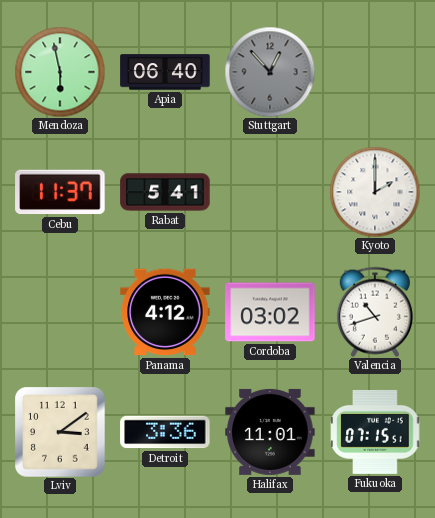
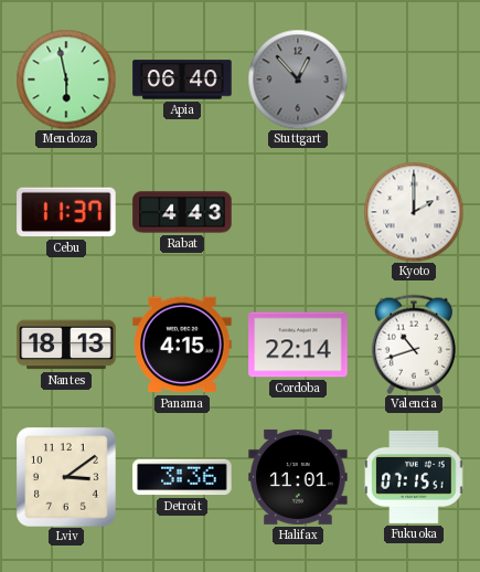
Rabat: 5:41 -> 4:43 (182, 212)
Nantes: none -> 18:13 (66, 345)
Panama: 4:12 -> 4:15 (182, 345)
Cordoba: 03:02 -> 22:14 (298, 345)
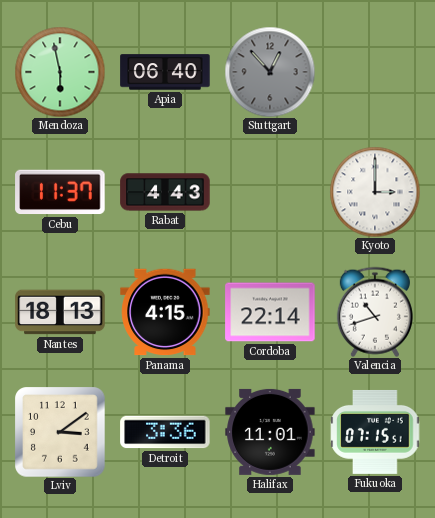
Kyoto: 2:00 -> 3:00 (375, 192)
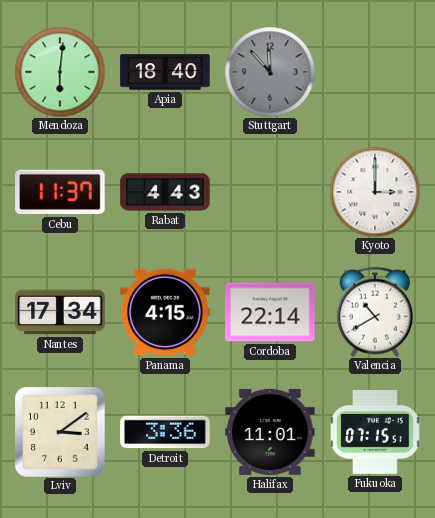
Mendoza: 5:58 -> 6:01 (60, 72)
Apia: 06:40 -> 18:40 (165, 72)
Stuttgart: 12:53 -> 11:53 (270, 72)
Nantes: 18:13 -> 17:34 (60, 312)
Valencia: 10:42 -> 10:40 (375, 312)
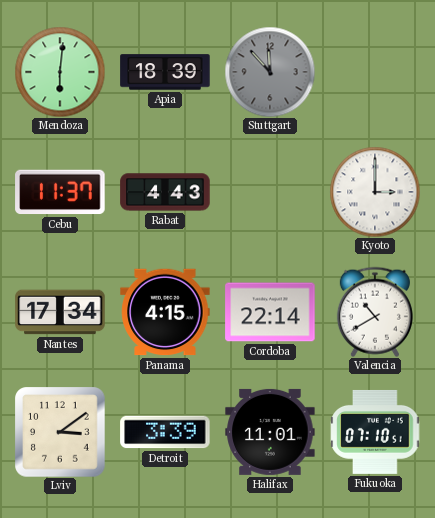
Apia: 18:40 -> 18:39 (165, 72)
Detroit: 3:36 -> 3:39 (165, 432)
Fukuoka: 07:15 -> 07:10 (375, 432)
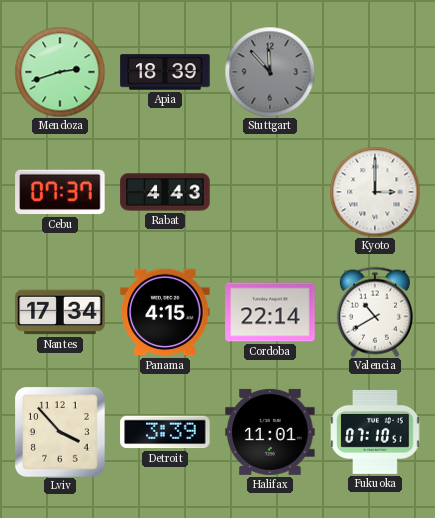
Mendoza: 6:01 -> 2:42 (60, 72)
Cebu: 11:37 -> 07:37 (60, 192)
Lviv: 3:09 -> 3:53 (60, 432)
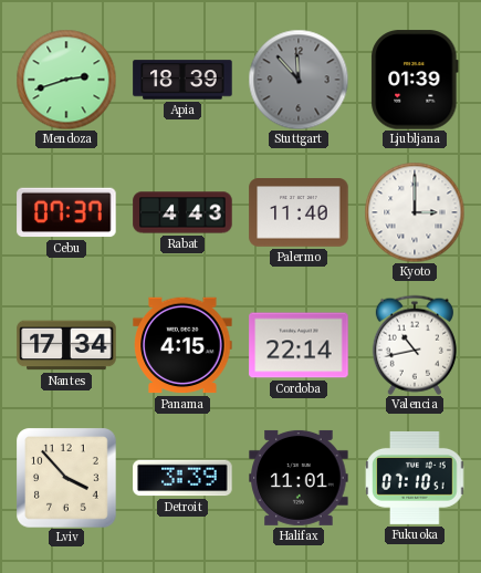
Ljubljana: none -> 01:39 (415, 80)
Palermo: none -> 11:40 (299, 213)
Valencia: 10:40 -> 10:43 (415, 345)
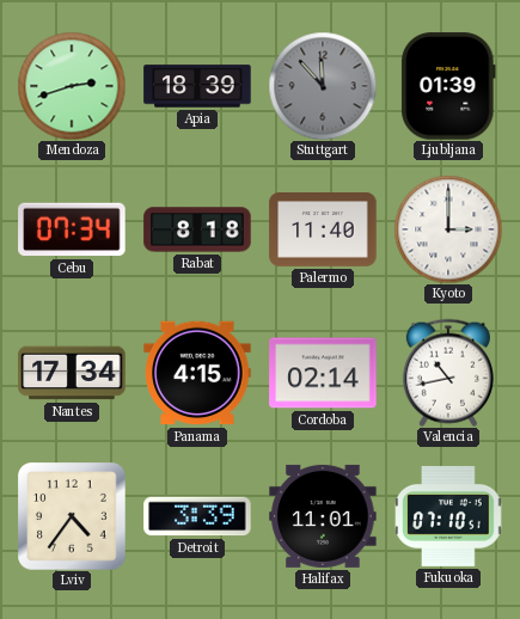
Cebu: 07:37 -> 07:34 (72, 229)
Rabat: 4:43 -> 8:18 (197, 229)
Cordoba: 22:14 -> 02:14 (323, 373)
Lviv: 3:53 -> 4:36 (72, 516)
